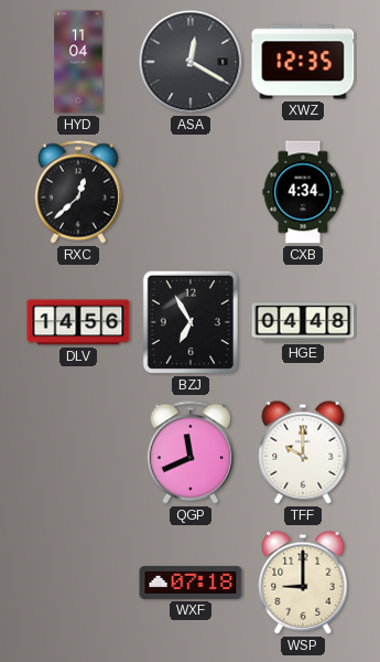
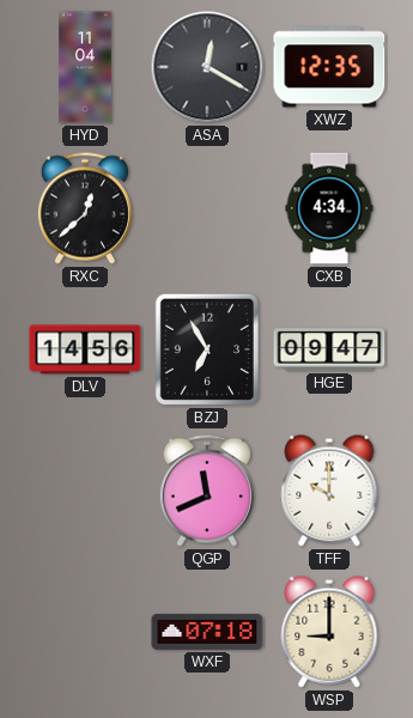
HGE: 04:48 -> 09:47 (329, 349)
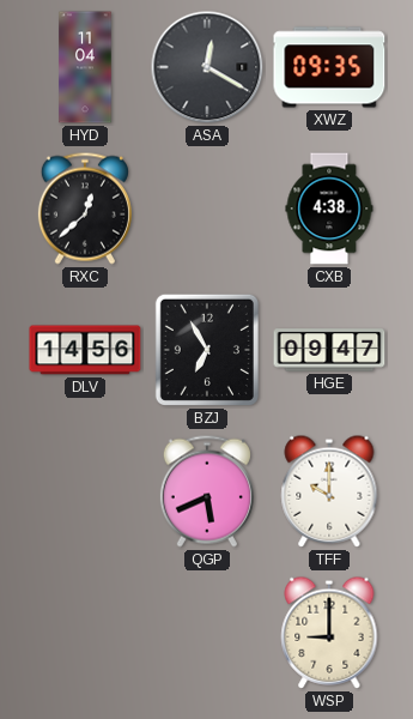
XWZ: 12:35 -> 09:35 (329, 67)
CXB: 4:34 -> 4:38 (329, 209)
QGP: 11:41 -> 5:41 (207, 491)
WXF: 07:18 -> none (207, 632)
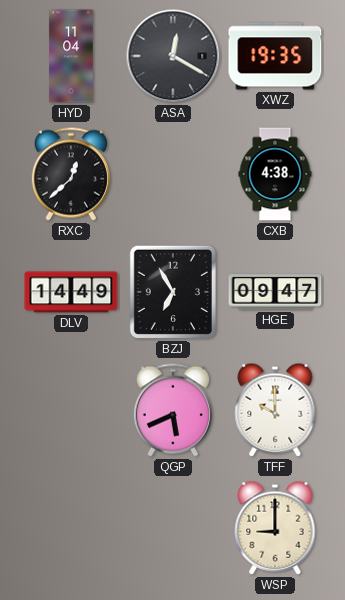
XWZ: 09:35 -> 19:35 (275, 56)
DLV: 14:56 -> 14:49 (71, 292)
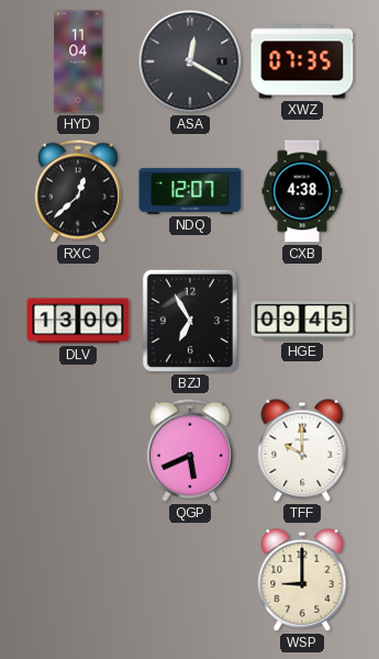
XWZ: 19:35 -> 07:35 (302, 62)
NDQ: none -> 12:07 (190, 191)
DLV: 14:49 -> 13:00 (78, 321)
HGE: 09:47 -> 09:45 (302, 321)
